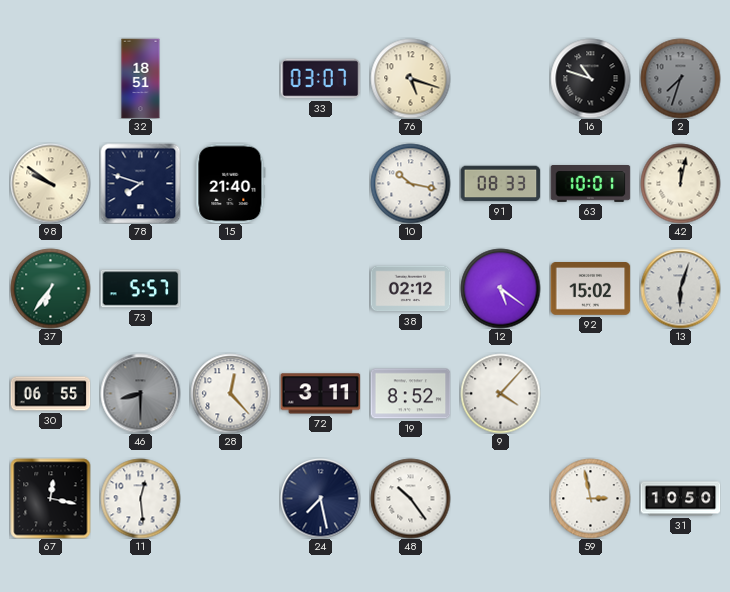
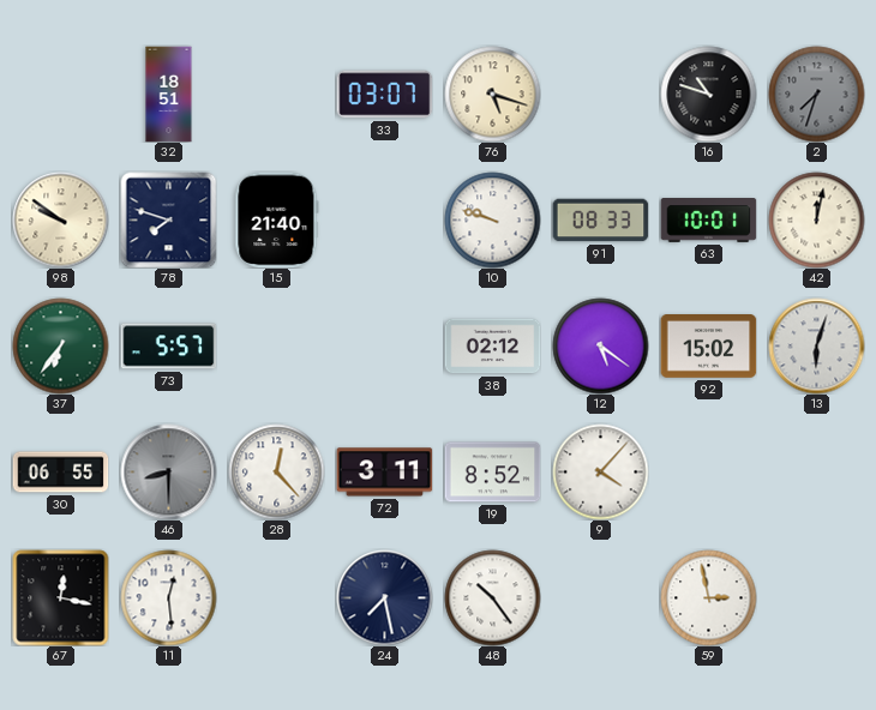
10: 10:17 -> 9:48 (492, 219)
31: 10:50 -> none (680, 499)
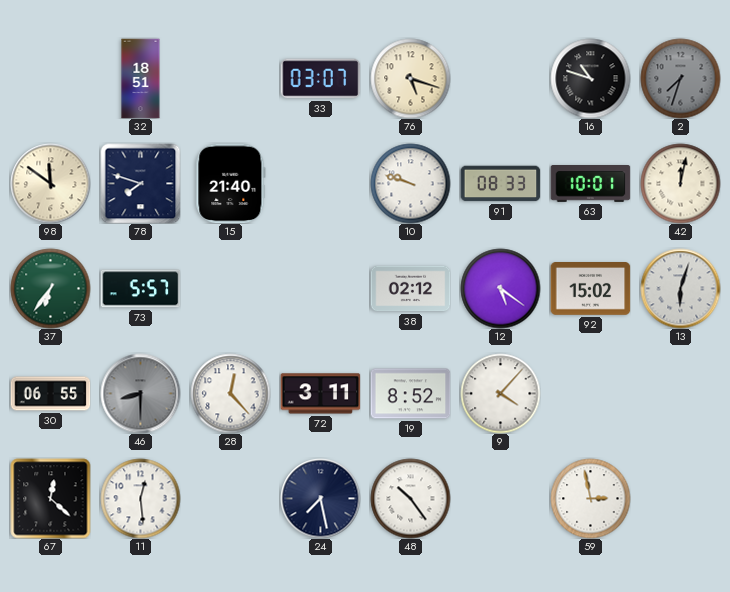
98: 9:51 -> 11:51 (50, 183)
67: 12:17 -> 12:22 (50, 498)
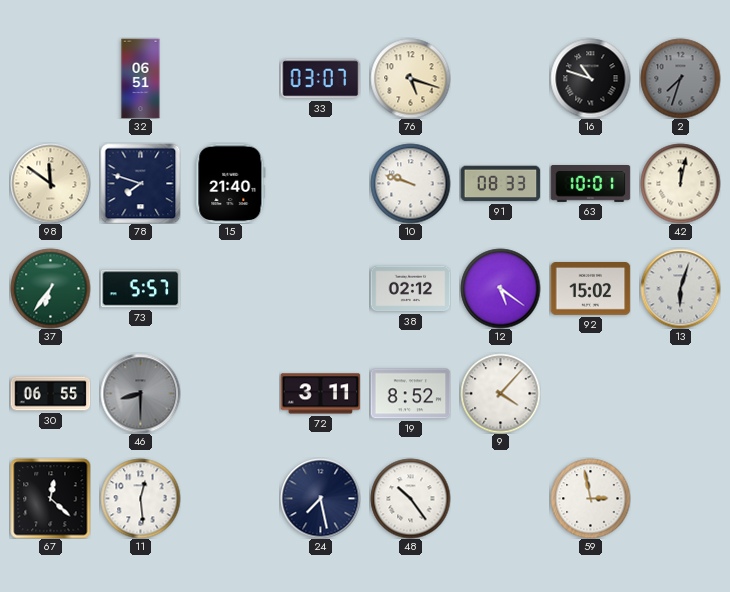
32: 18:51 -> 06:51 (141, 78)
28: 12:23 -> none (230, 393)
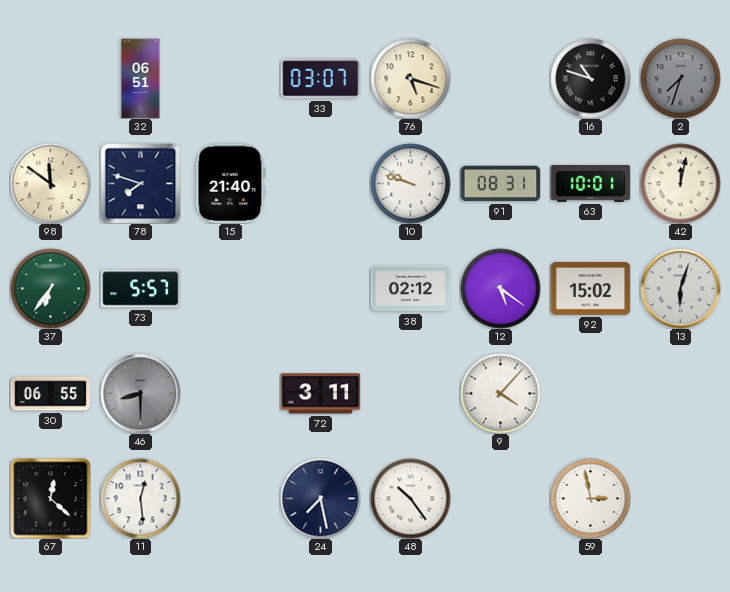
91: 08:33 -> 08:31 (500, 184)
19: 8:52 -> none (410, 394)
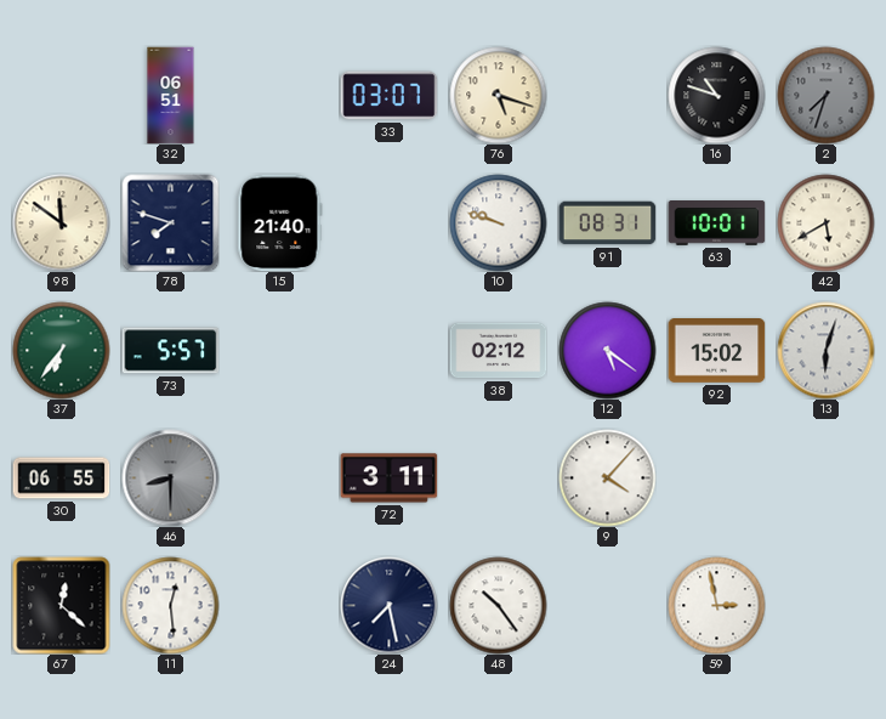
42: 12:02 -> 5:40 (825, 222)
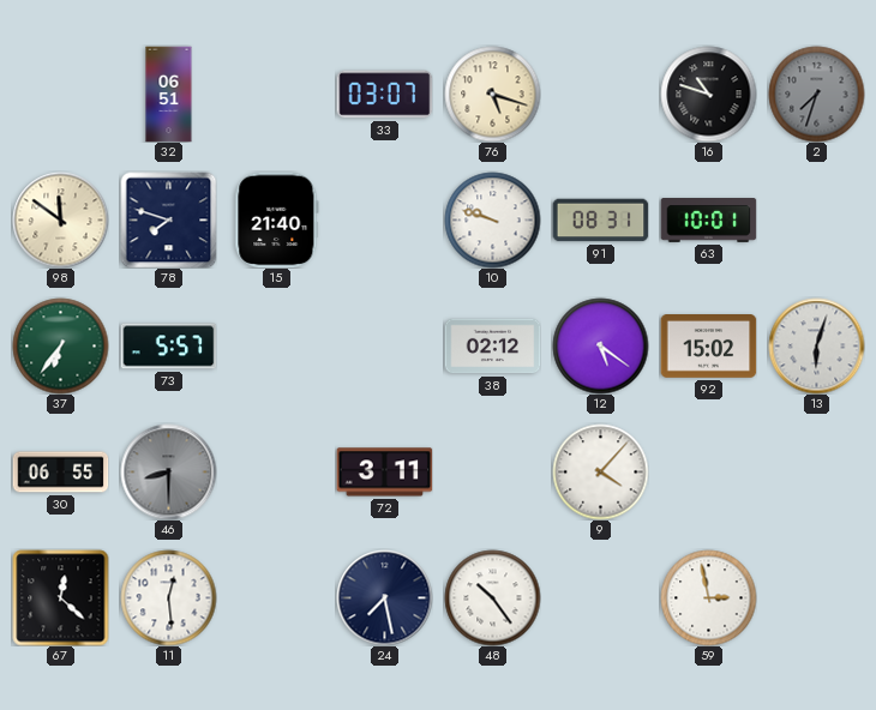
42: 5:40 -> none (825, 222)
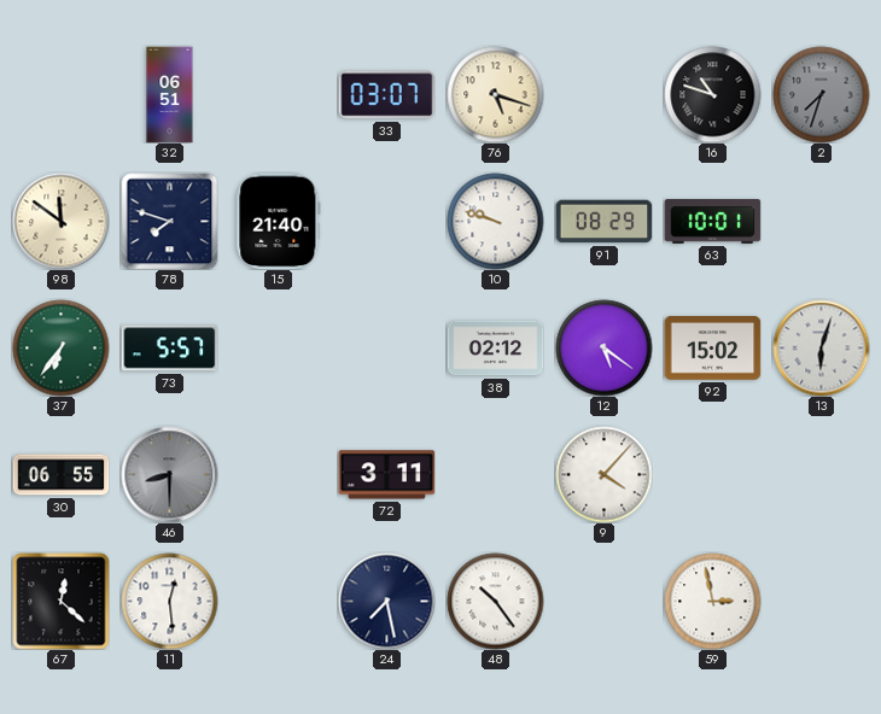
91: 08:31 -> 08:29 (603, 222)
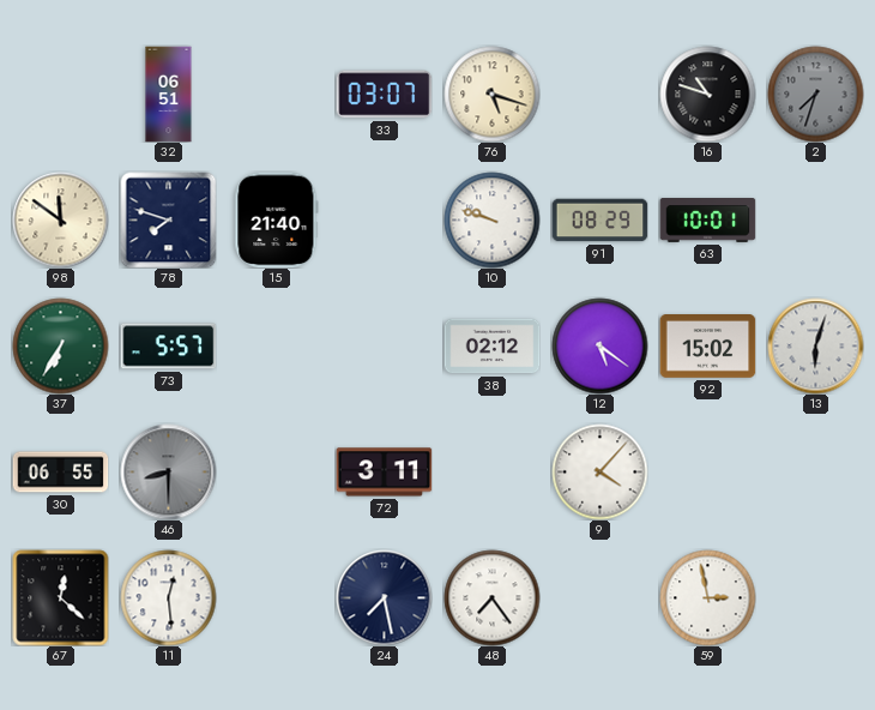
37: 6:36 -> 6:35 (60, 345)
48: 10:24 -> 7:24 (491, 597)
